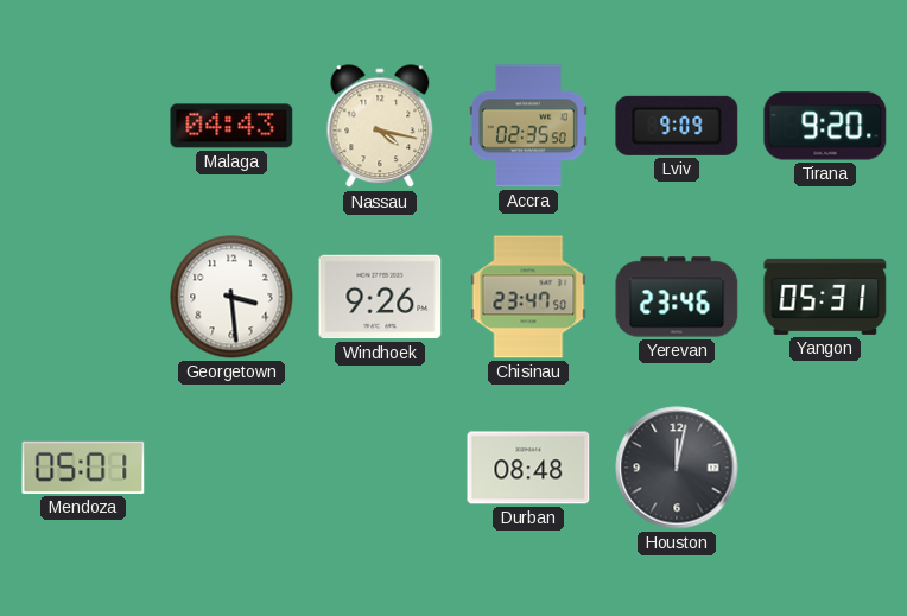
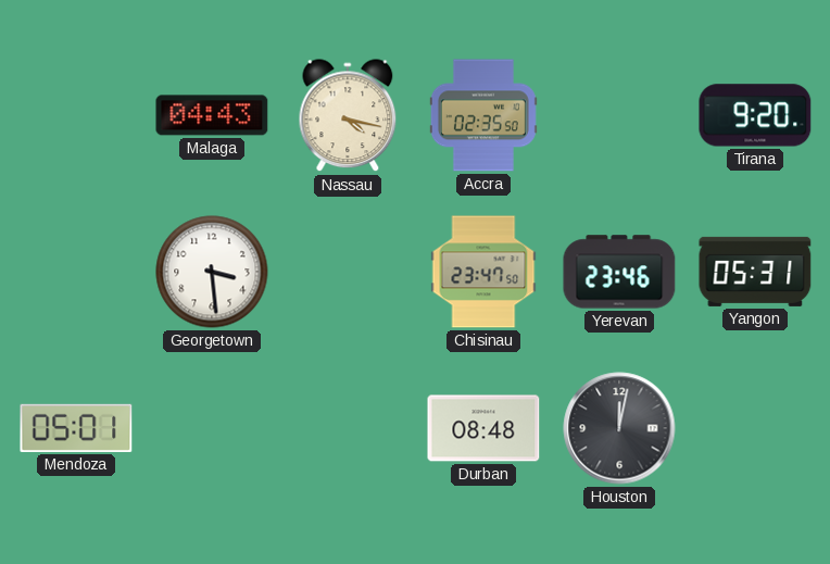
Lviv: 9:09 -> none (677, 126)
Windhoek: 9:26 -> none (380, 297)
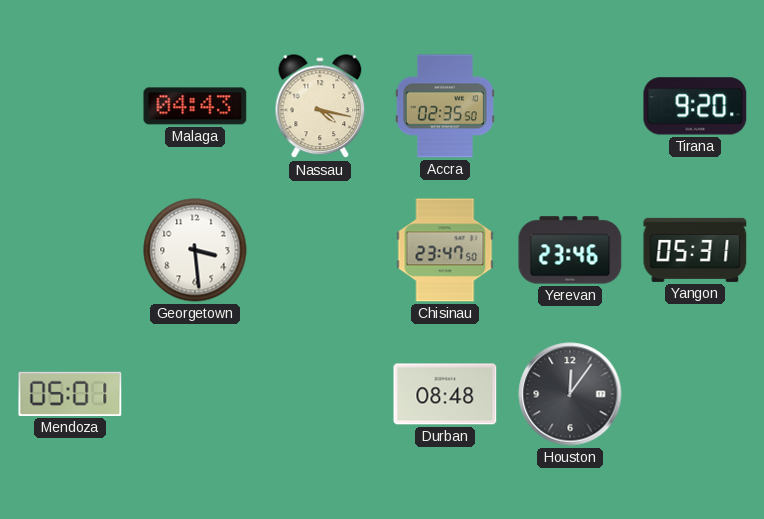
Houston: 12:02 -> 12:06 (570, 394)
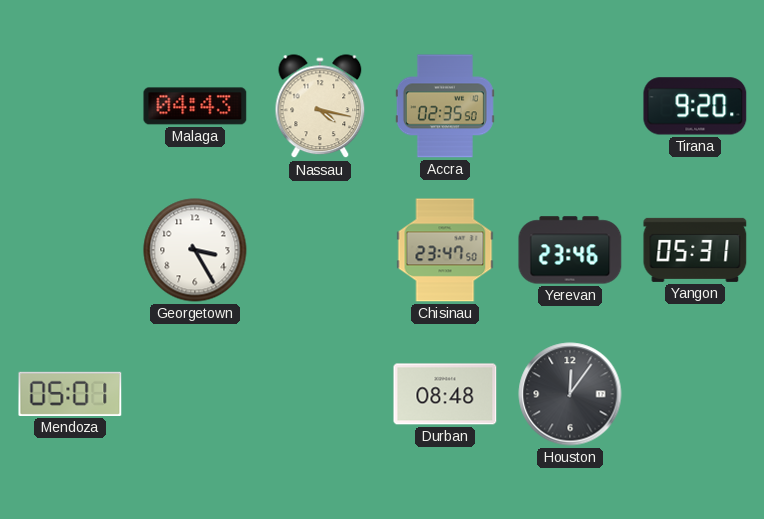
Georgetown: 3:29 -> 3:25 (195, 250)
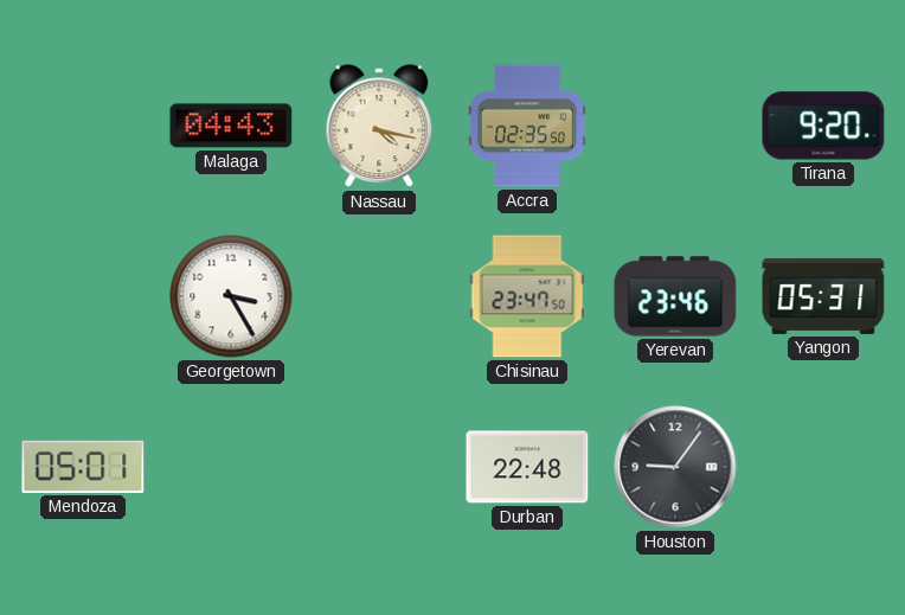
Durban: 08:48 -> 22:48 (527, 467)
Houston: 12:06 -> 9:06 (675, 467)
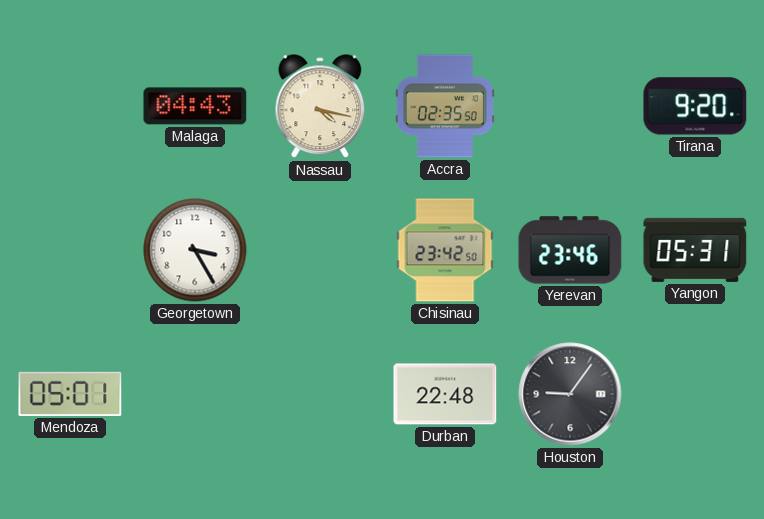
Chisinau: 23:47 -> 23:42 (445, 250)
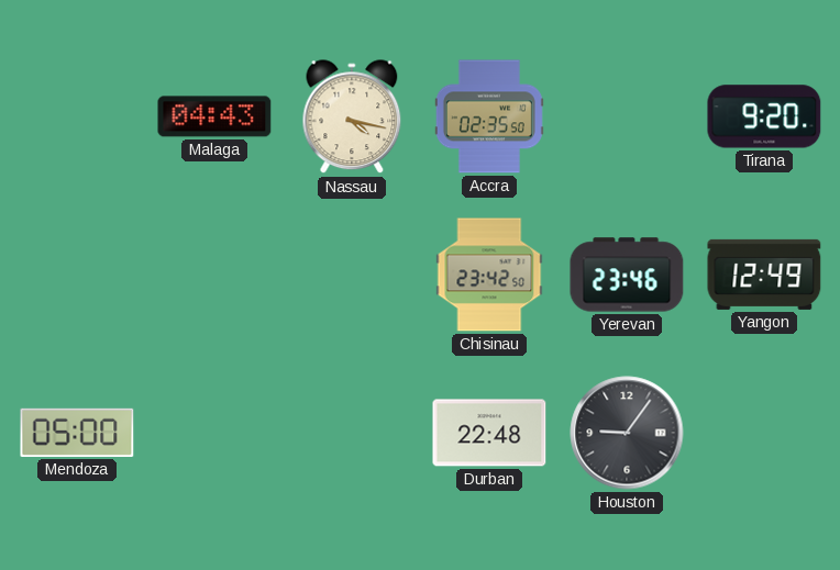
Georgetown: 3:25 -> none (195, 250)
Yangon: 05:31 -> 12:49 (764, 275)
Mendoza: 05:01 -> 05:00 (77, 433)
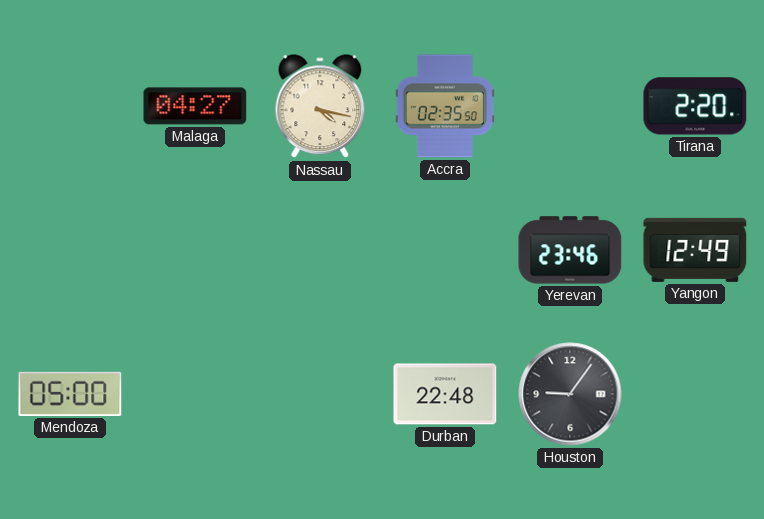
Malaga: 04:43 -> 04:27 (195, 106)
Tirana: 9:20 -> 2:20 (695, 106)
Chisinau: 23:42 -> none (489, 275)
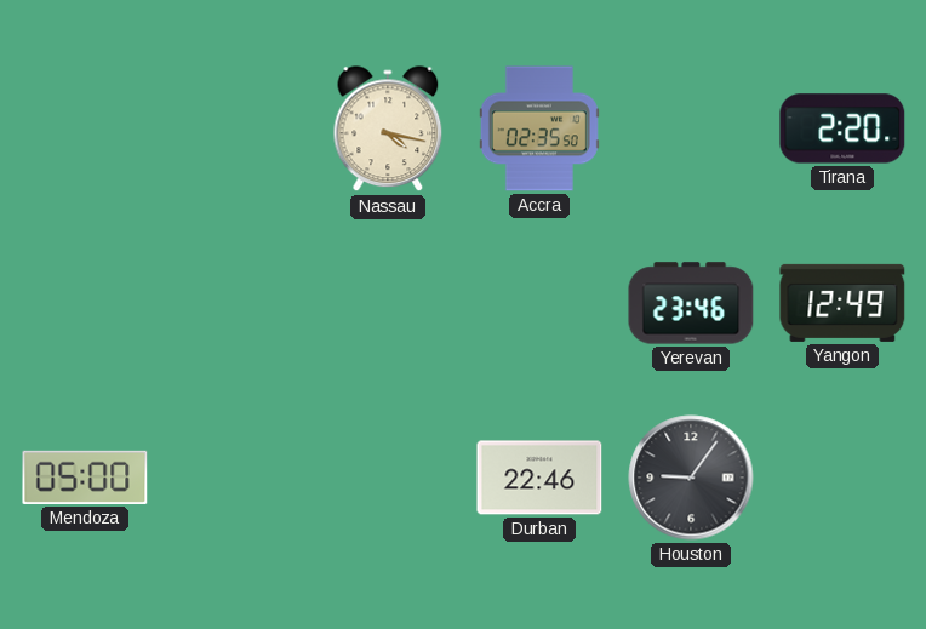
Malaga: 04:27 -> none (195, 106)
Durban: 22:48 -> 22:46 (539, 478)
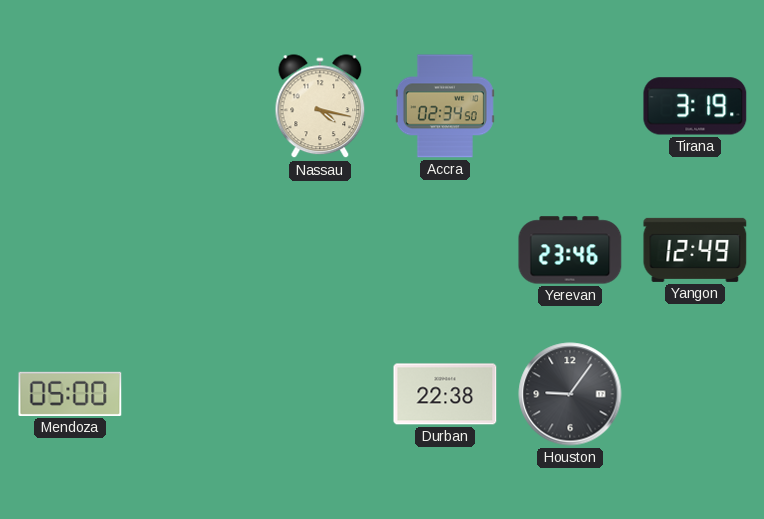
Accra: 02:35 -> 02:34 (445, 106)
Tirana: 2:20 -> 3:19 (695, 106)
Durban: 22:46 -> 22:38 (445, 394)
